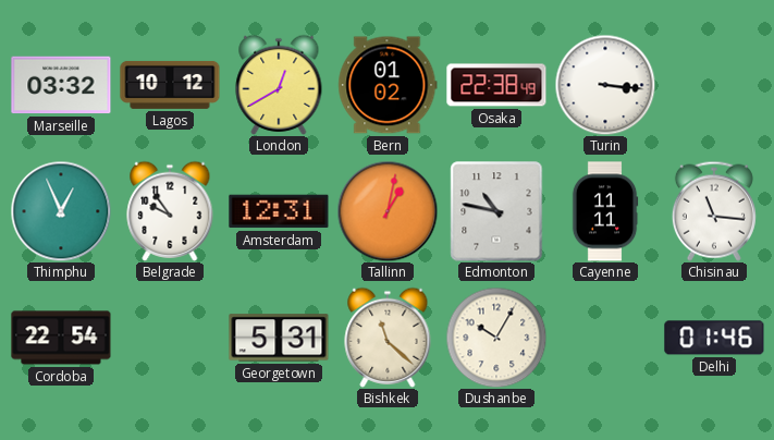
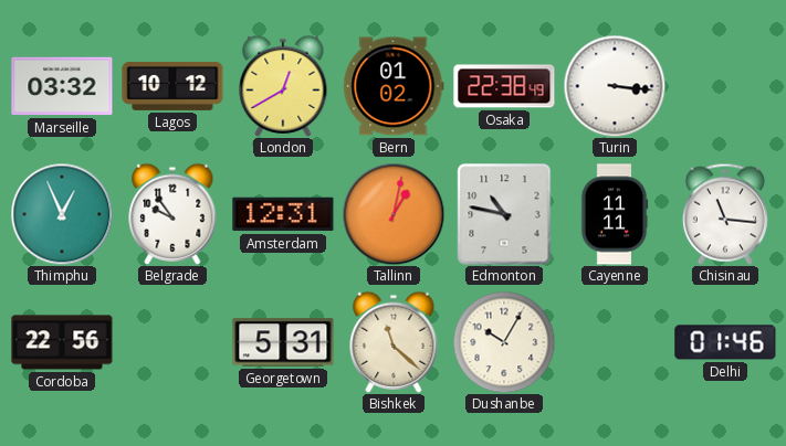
Cordoba: 22:54 -> 22:56 (62, 342)
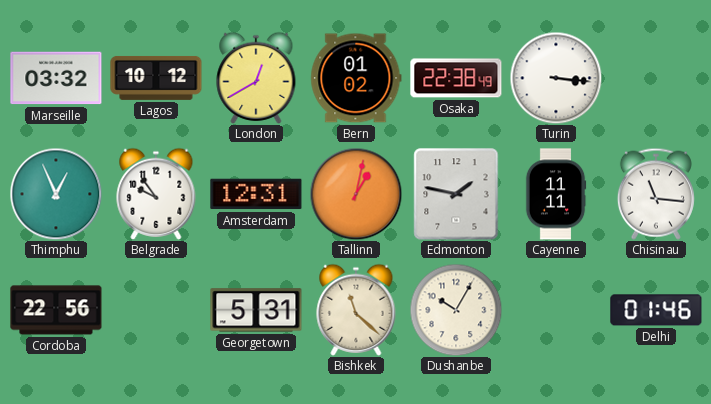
Edmonton: 10:47 -> 1:47 (456, 194)
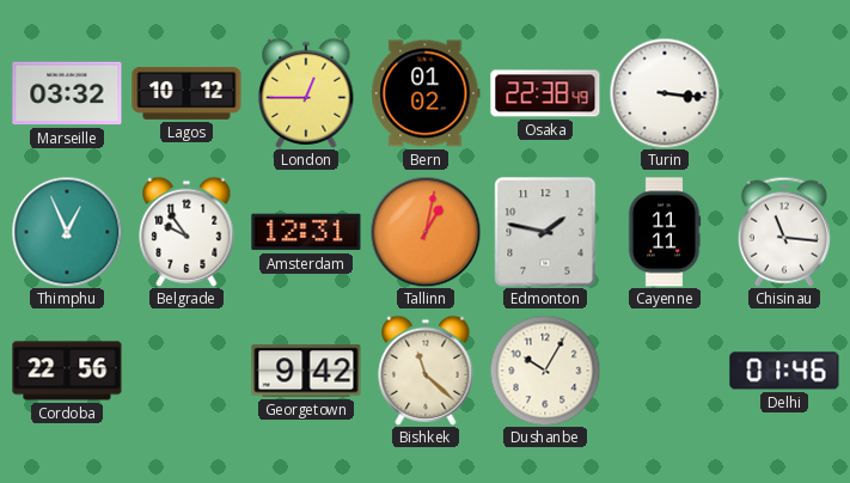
London: 12:40 -> 12:45 (306, 93)
Georgetown: 5:31 -> 9:42 (306, 371)
